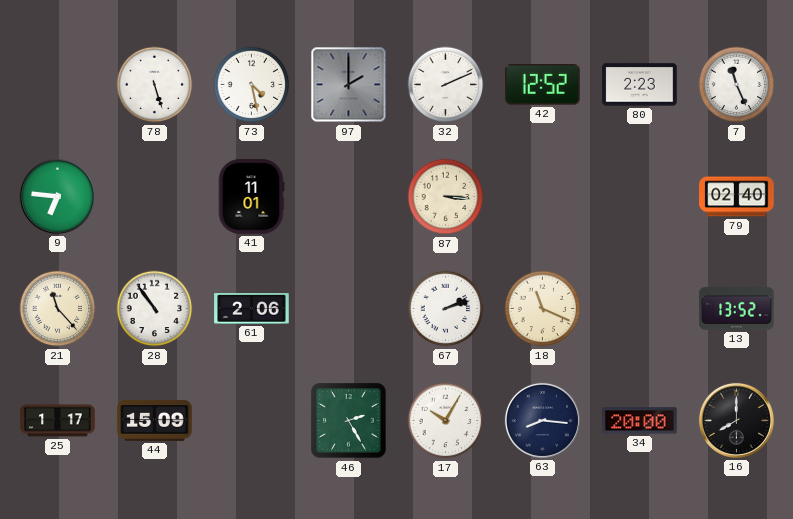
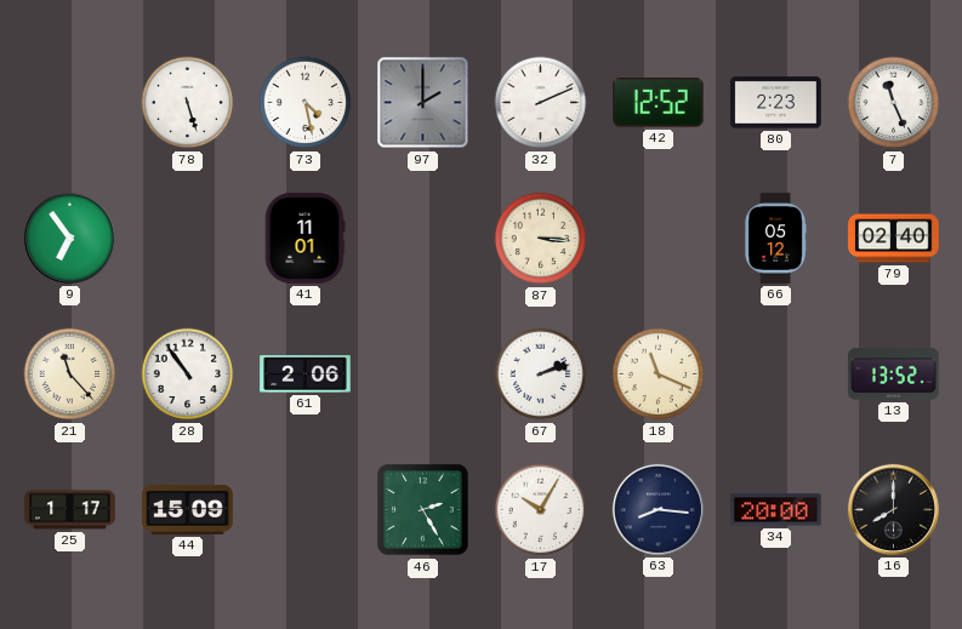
9: 6:46 -> 6:54 (69, 238)
66: none -> 05:12 (775, 239)
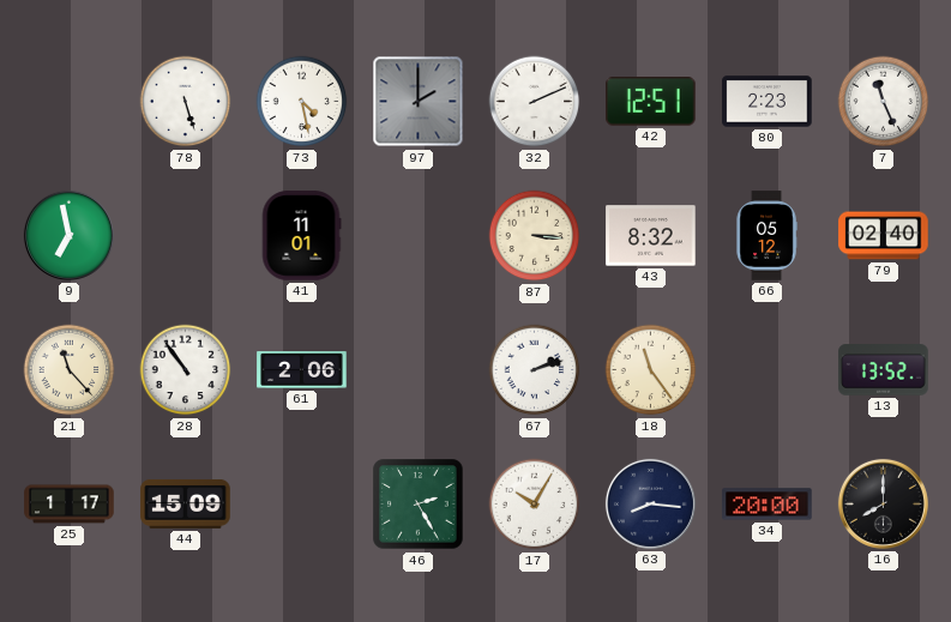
42: 12:52 -> 12:51 (651, 102)
9: 6:54 -> 6:58 (68, 235)
43: none -> 8:32 (651, 236)
18: 11:19 -> 11:24 (651, 370)
